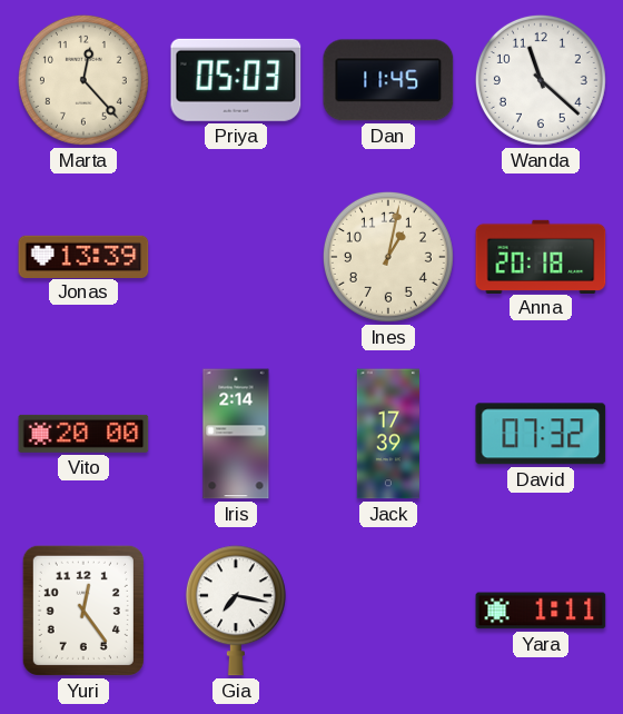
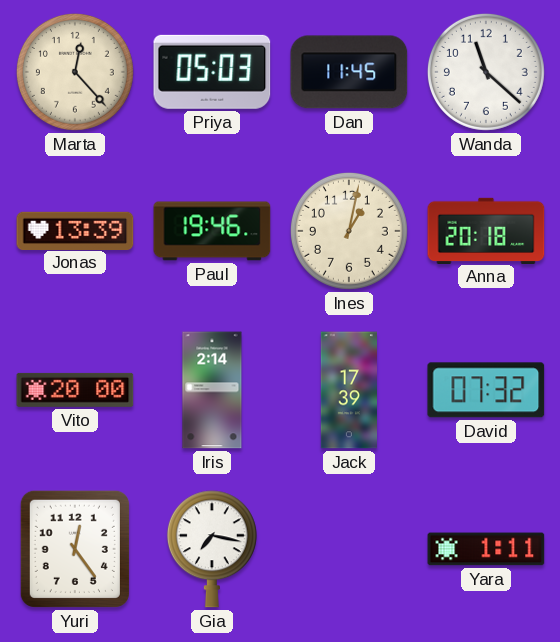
Paul: none -> 19:46 (212, 231)
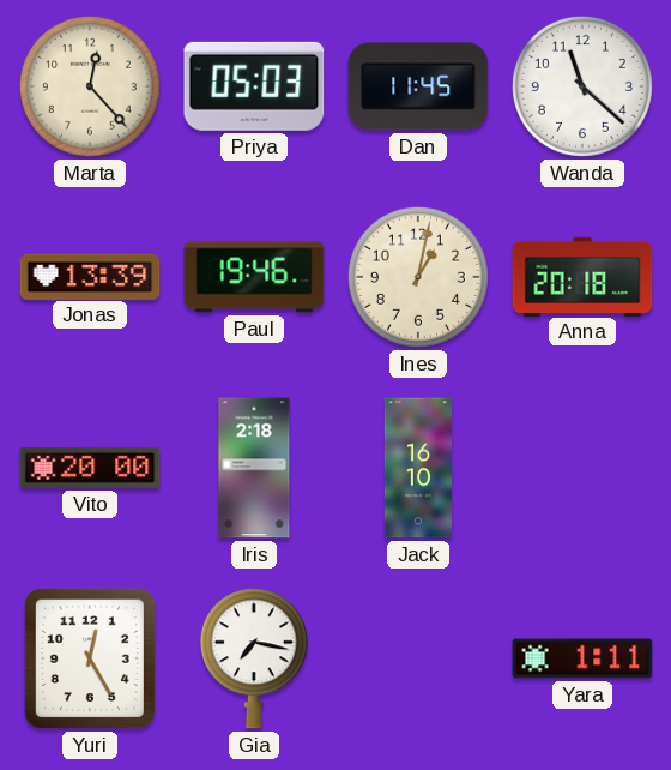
Iris: 2:14 -> 2:18 (254, 468)
Jack: 17:39 -> 16:10 (417, 468)
David: 07:32 -> none (486, 390)
Yuri: 12:24 -> 12:25 (90, 658)
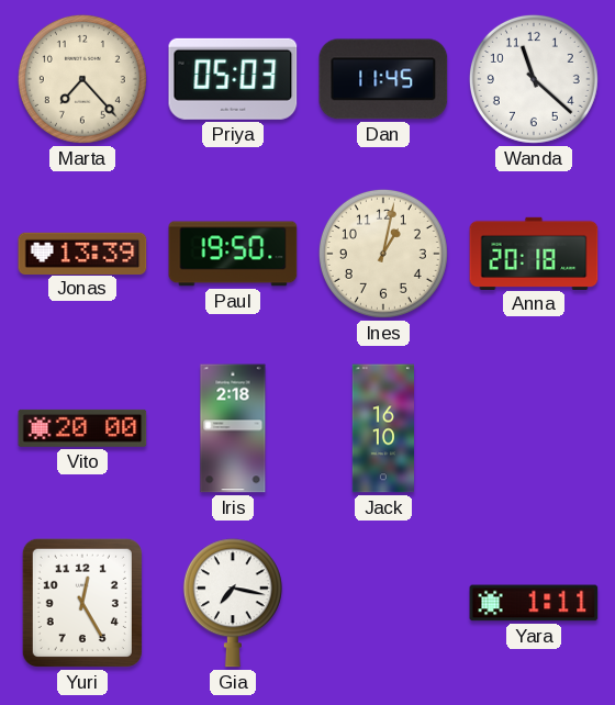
Marta: 12:23 -> 7:23 (82, 79)
Paul: 19:46 -> 19:50 (233, 254)
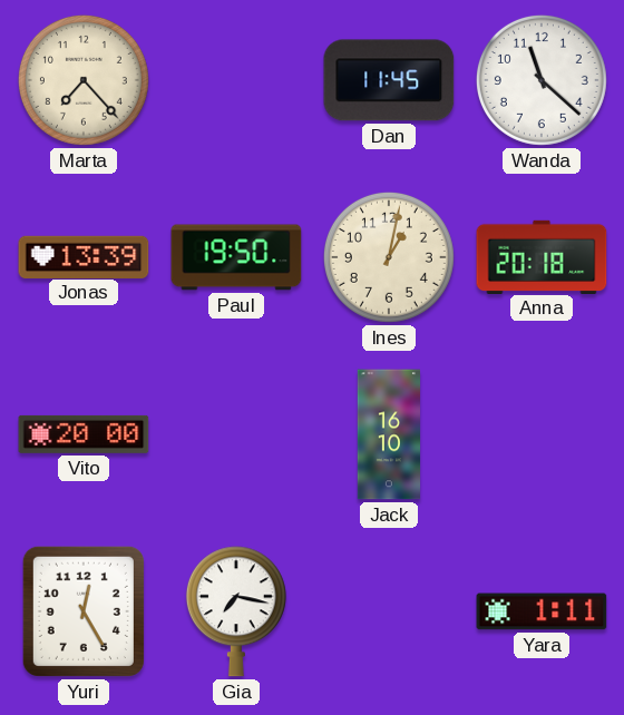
Priya: 05:03 -> none (233, 79)
Iris: 2:18 -> none (233, 428)
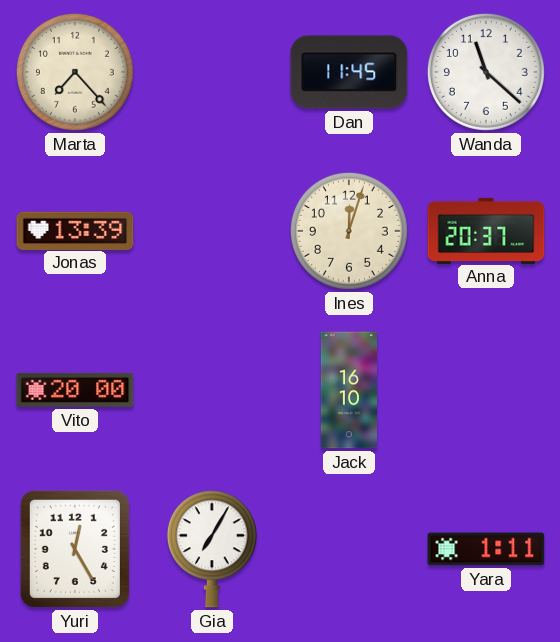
Paul: 19:50 -> none (236, 257)
Ines: 1:02 -> 12:03 (349, 231)
Anna: 20:18 -> 20:37 (486, 230)
Gia: 7:17 -> 7:05 (212, 549)
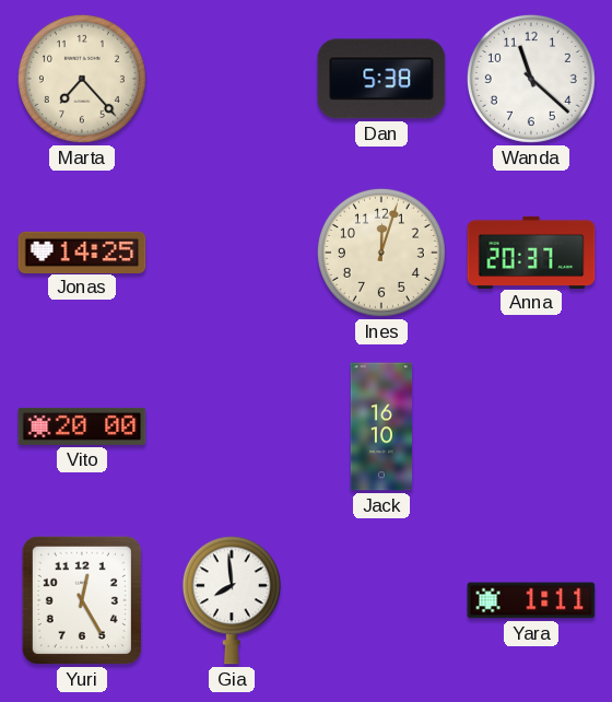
Dan: 11:45 -> 5:38 (381, 79)
Jonas: 13:39 -> 14:25 (82, 251)
Gia: 7:05 -> 7:59 (232, 600)
